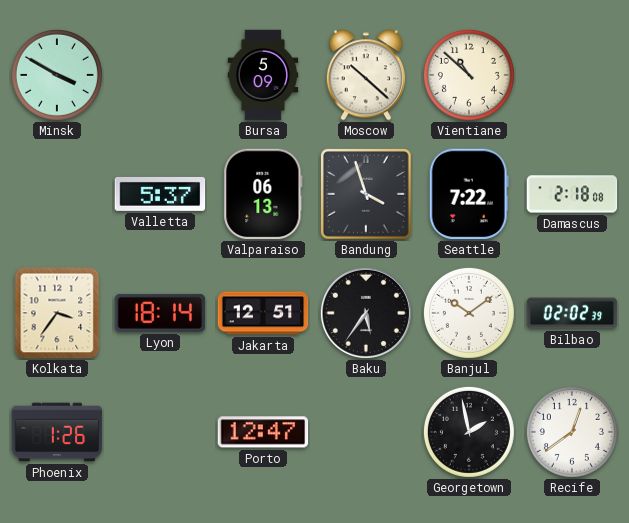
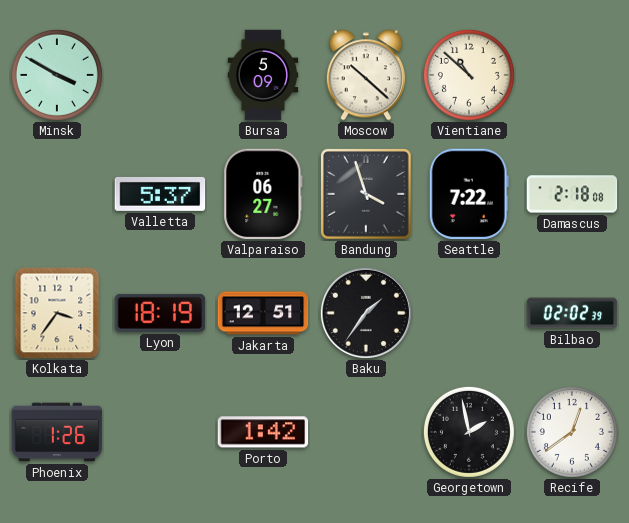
Valparaiso: 06:13 -> 06:27 (263, 194)
Lyon: 18:14 -> 18:19 (160, 313)
Baku: 5:36 -> 1:36 (366, 313)
Banjul: 10:09 -> none (469, 313)
Porto: 12:47 -> 1:42 (263, 432)
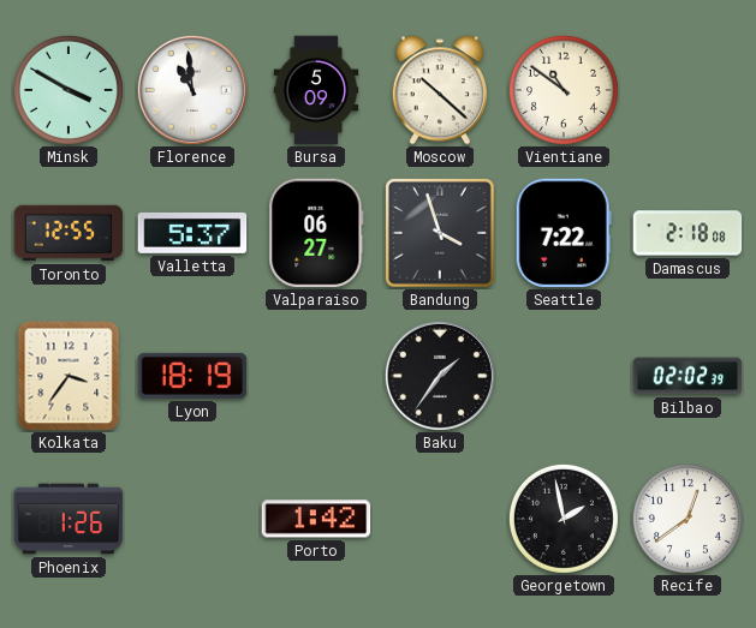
Florence: none -> 10:59 (192, 90)
Vientiane: 10:52 -> 10:51 (564, 90)
Toronto: none -> 12:55 (69, 233)
Jakarta: 12:51 -> none (263, 313)
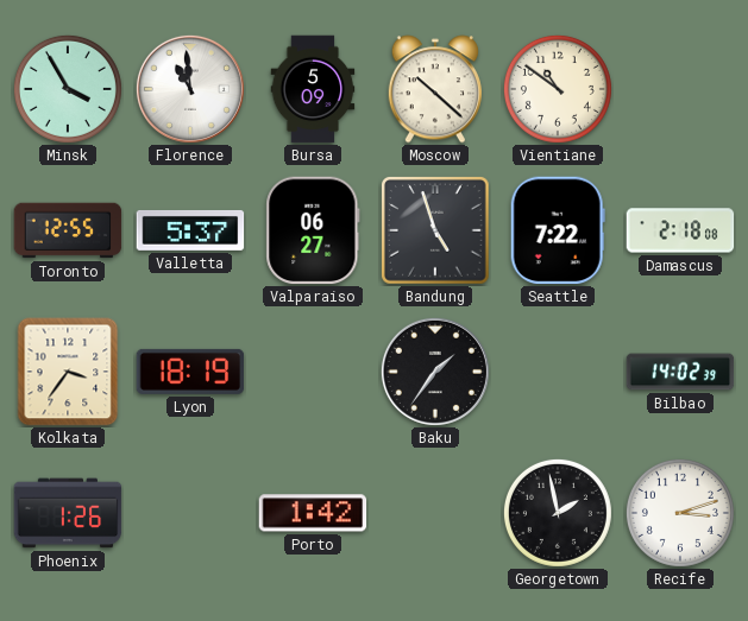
Minsk: 3:50 -> 3:55 (68, 89)
Bandung: 3:57 -> 4:57 (436, 232)
Bilbao: 02:02 -> 14:02 (680, 372)
Recife: 12:39 -> 3:12 (680, 513)
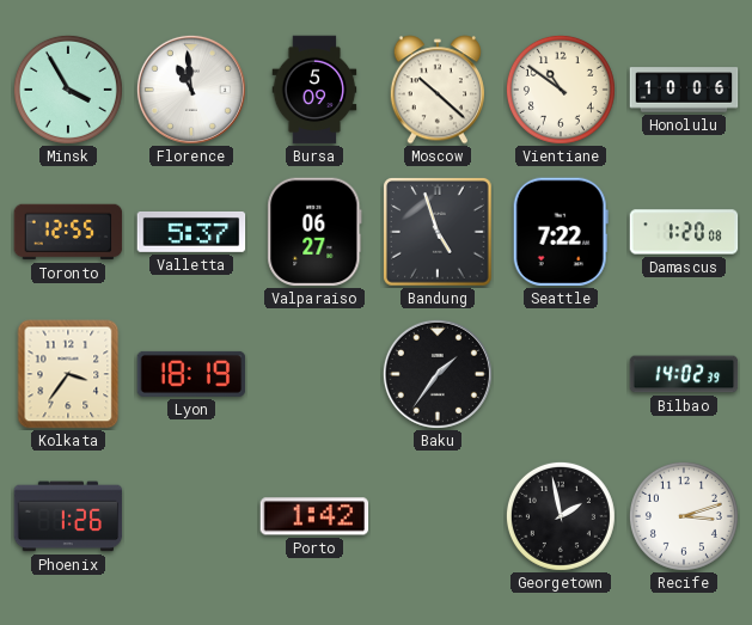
Honolulu: none -> 10:06 (684, 90)
Damascus: 2:18 -> 1:20 (684, 232)
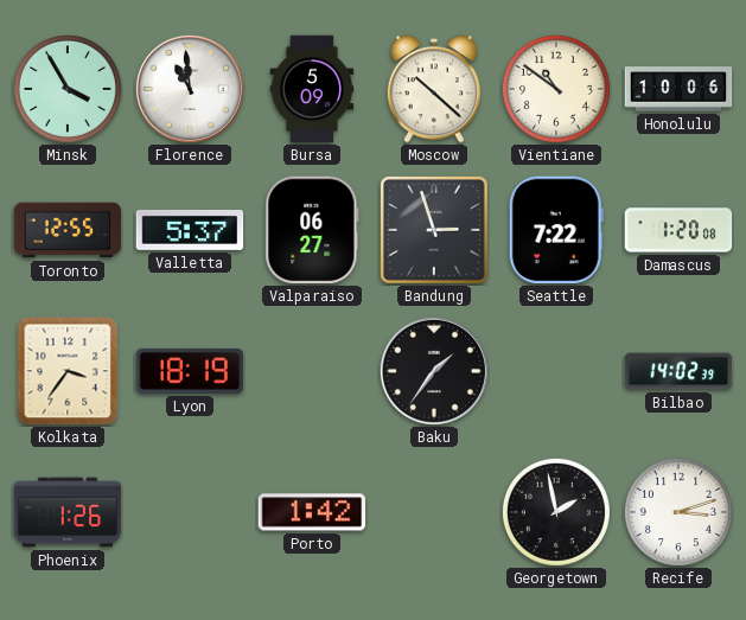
Bandung: 4:57 -> 2:57 (435, 231)
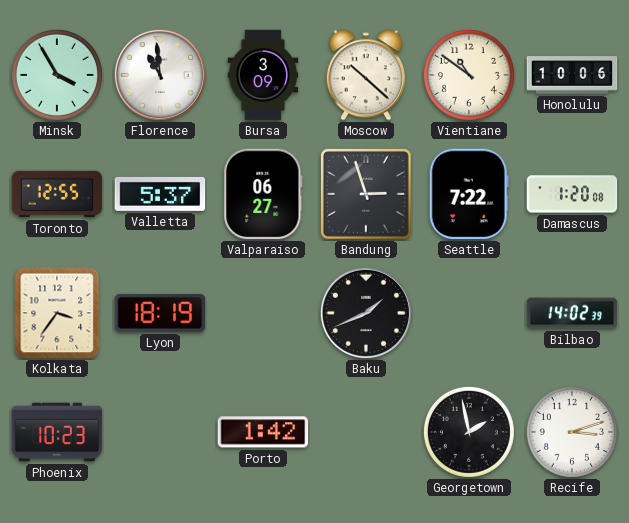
Bursa: 5:09 -> 3:09 (263, 75)
Baku: 1:36 -> 1:41 (366, 313)
Phoenix: 1:26 -> 10:23 (57, 432)
